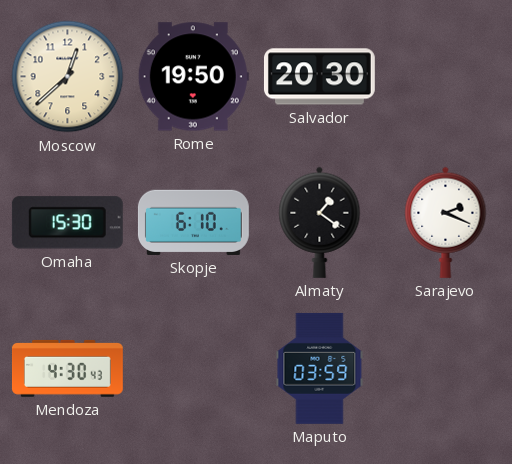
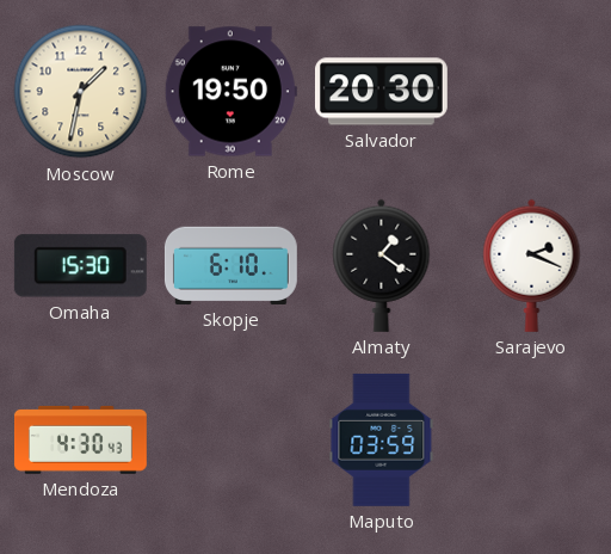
Moscow: 12:38 -> 1:32 (81, 92)
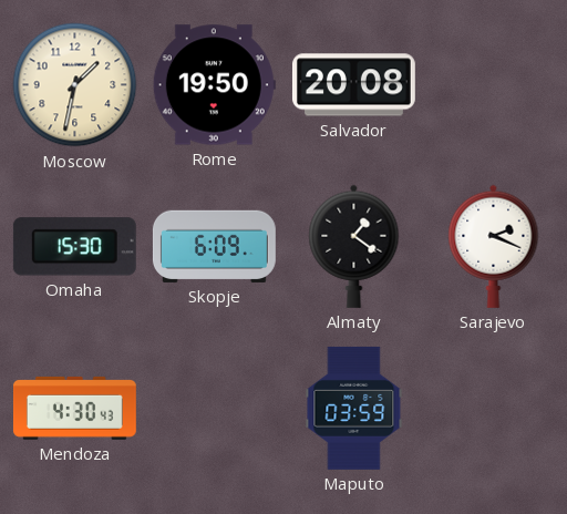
Salvador: 20:30 -> 20:08 (353, 85)
Skopje: 6:10 -> 6:09 (214, 246)
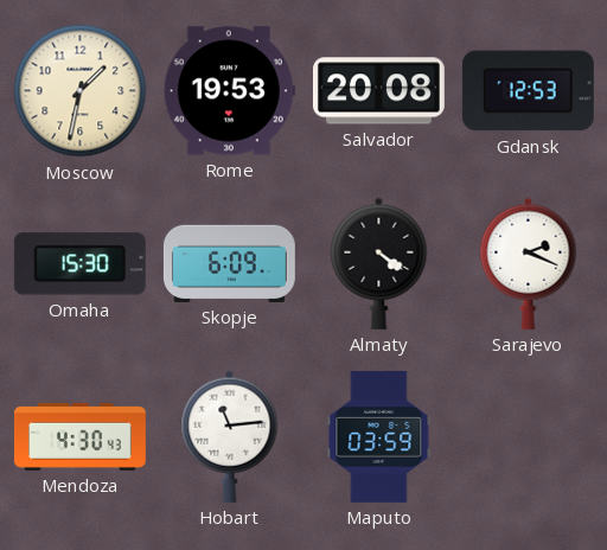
Rome: 19:50 -> 19:53 (229, 91)
Gdansk: none -> 12:53 (528, 91)
Almaty: 1:21 -> 4:21 (379, 263)
Hobart: none -> 11:14 (230, 436)
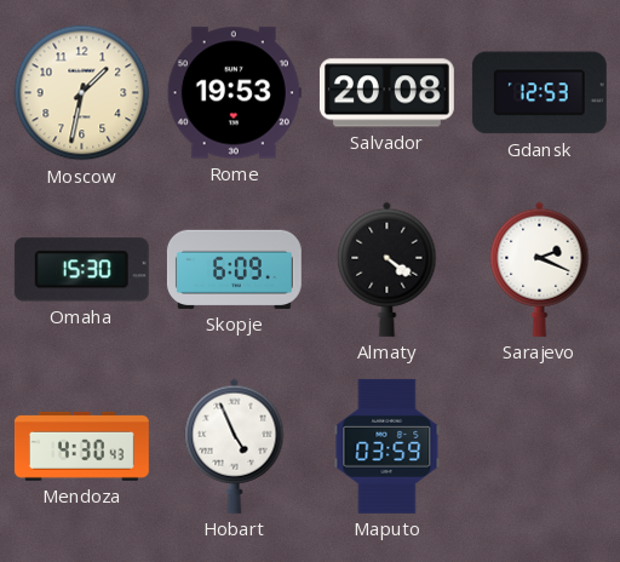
Hobart: 11:14 -> 4:56 (235, 446)
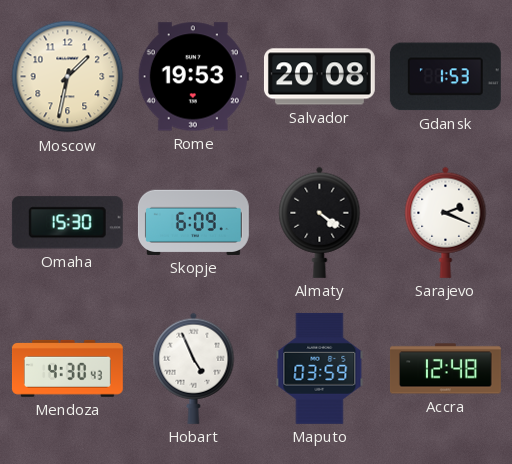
Gdansk: 12:53 -> 1:53 (445, 77)
Accra: none -> 12:48 (445, 369)
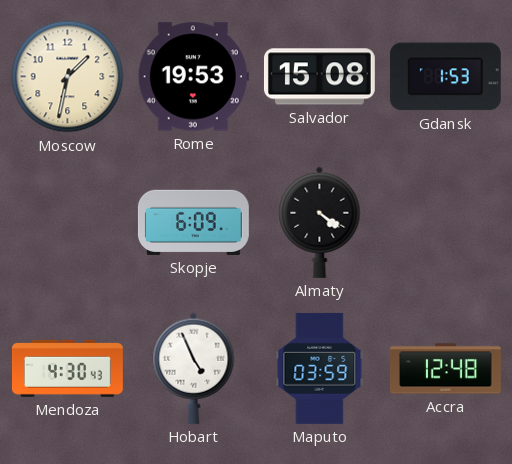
Salvador: 20:08 -> 15:08 (319, 77)
Omaha: 15:30 -> none (67, 223)
Sarajevo: 2:19 -> none (446, 222)
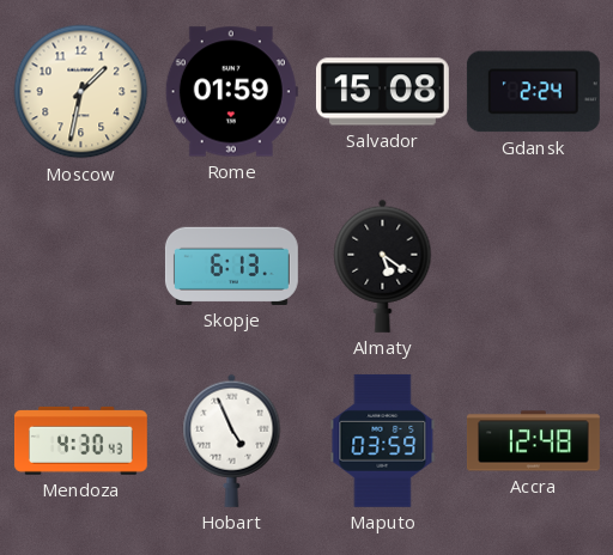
Rome: 19:53 -> 01:59 (231, 92)
Gdansk: 1:53 -> 2:24 (533, 92)
Skopje: 6:09 -> 6:13 (231, 266)
Almaty: 4:21 -> 5:21 (383, 266)
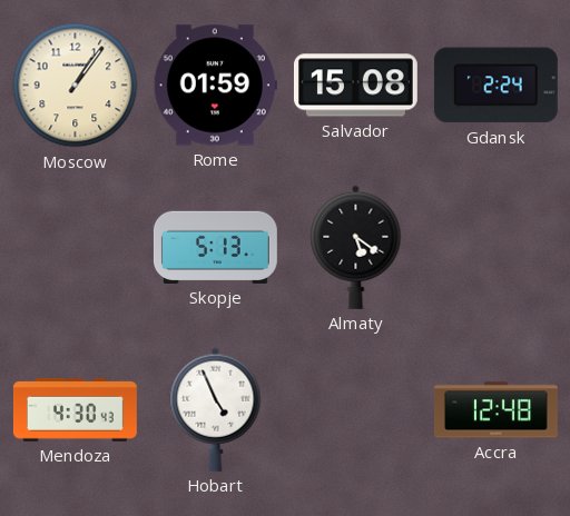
Moscow: 1:32 -> 1:06 (76, 86)
Skopje: 6:13 -> 5:13 (215, 247)
Maputo: 03:59 -> none (383, 440)
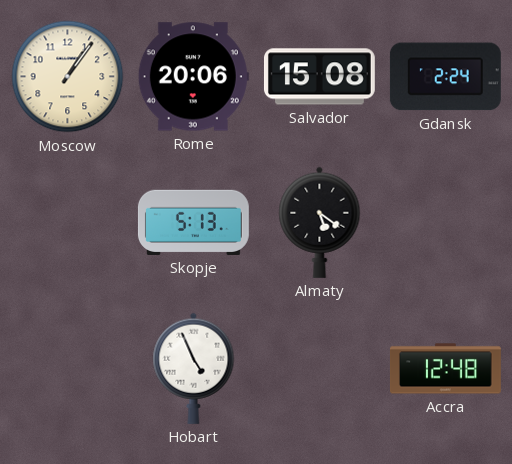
Rome: 01:59 -> 20:06 (193, 77)
Mendoza: 4:30 -> none (75, 409)
